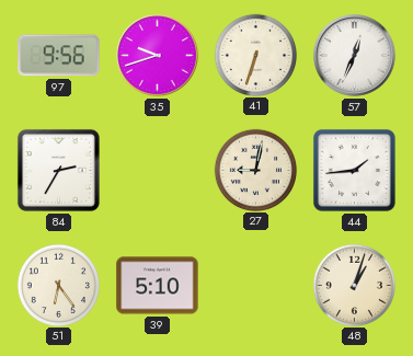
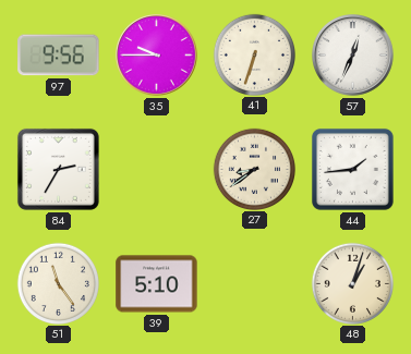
35: 9:42 -> 9:45 (157, 56)
27: 9:02 -> 8:39 (254, 169)
51: 6:24 -> 11:24 (58, 283)
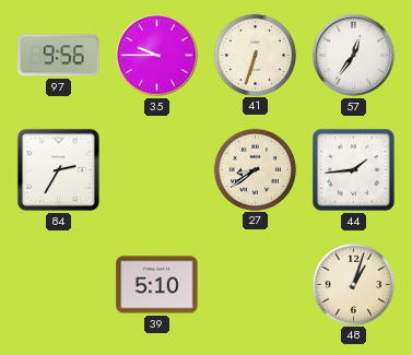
57: 12:34 -> 12:36 (354, 56)
51: 11:24 -> none (58, 283)
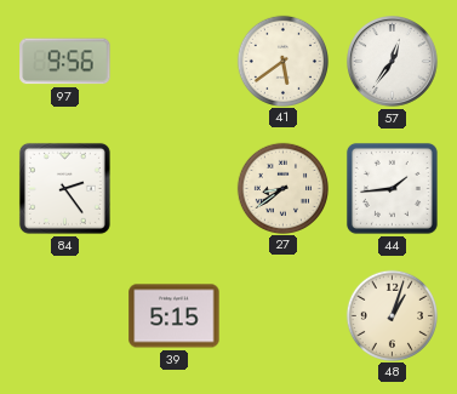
35: 9:45 -> none (157, 56)
41: 6:33 -> 5:39 (282, 61)
84: 2:35 -> 2:24 (64, 188)
39: 5:10 -> 5:15 (175, 316)
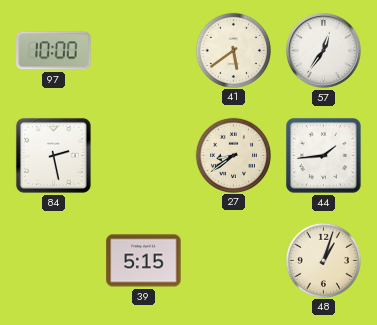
97: 9:56 -> 10:00 (54, 51)
84: 2:24 -> 2:28 (53, 155)
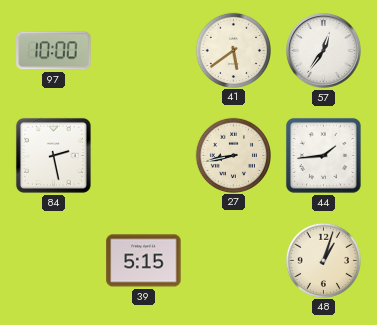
27: 8:39 -> 8:43 (233, 155)
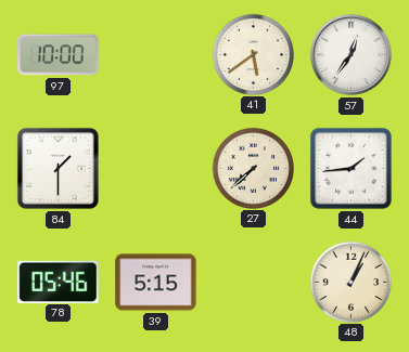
84: 2:28 -> 1:30 (57, 168)
27: 8:43 -> 7:38 (253, 168)
78: none -> 05:46 (59, 282)
48: 1:03 -> 1:04 (350, 282)
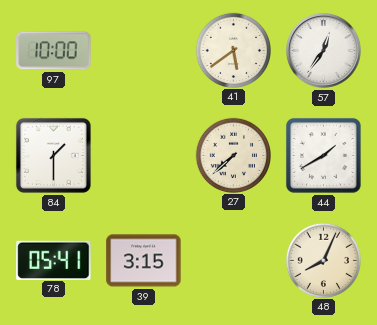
44: 1:44 -> 1:40 (323, 155)
78: 05:46 -> 05:41 (54, 260)
39: 5:15 -> 3:15 (144, 261)
48: 1:04 -> 8:04 (323, 260)
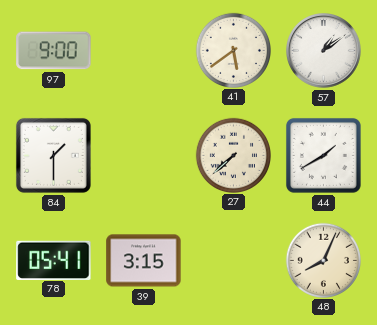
97: 10:00 -> 9:00 (54, 51)
57: 12:36 -> 1:09 (324, 51)
